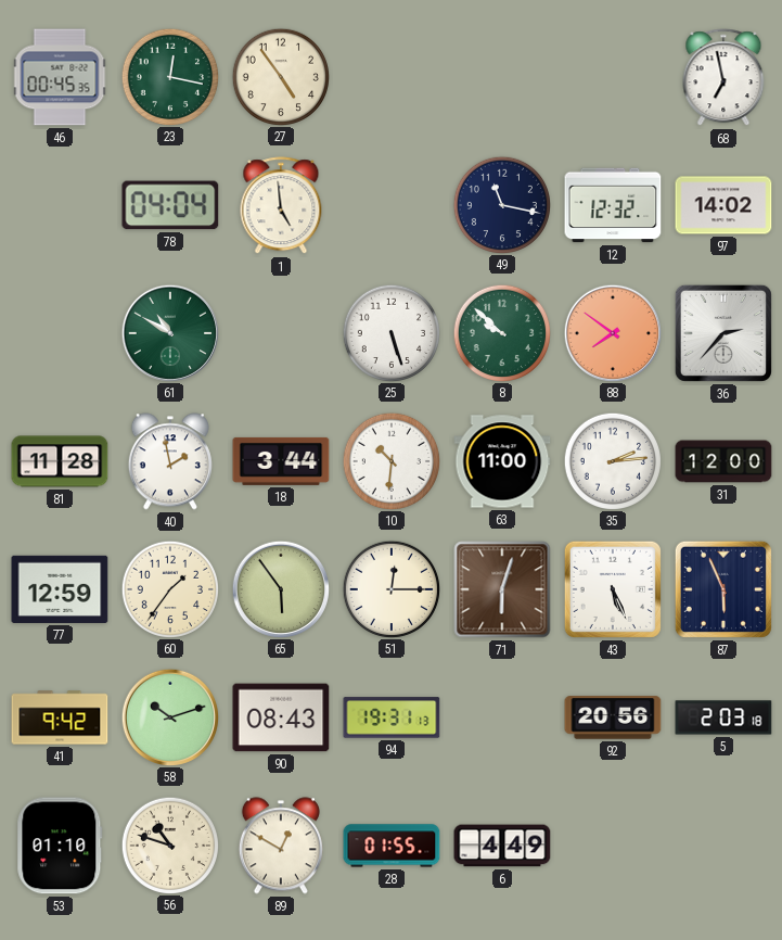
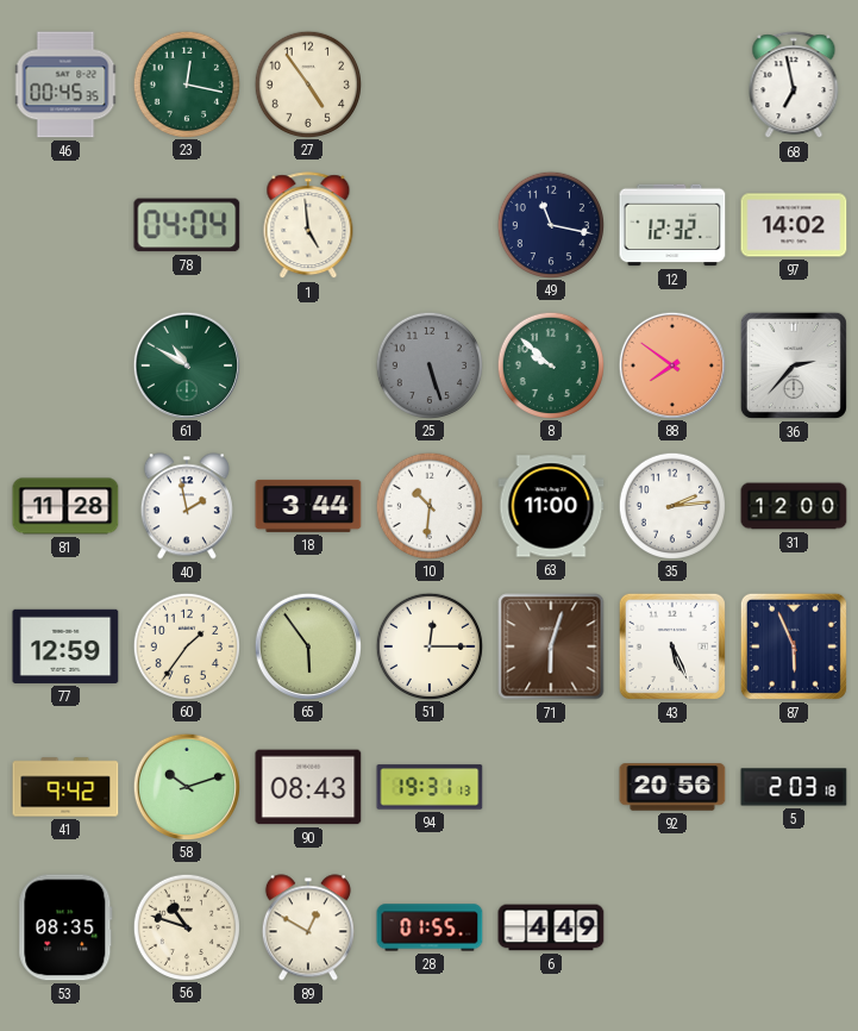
25 dial: white -> grey (428, 364)
53: 01:10 -> 08:35 (65, 927)
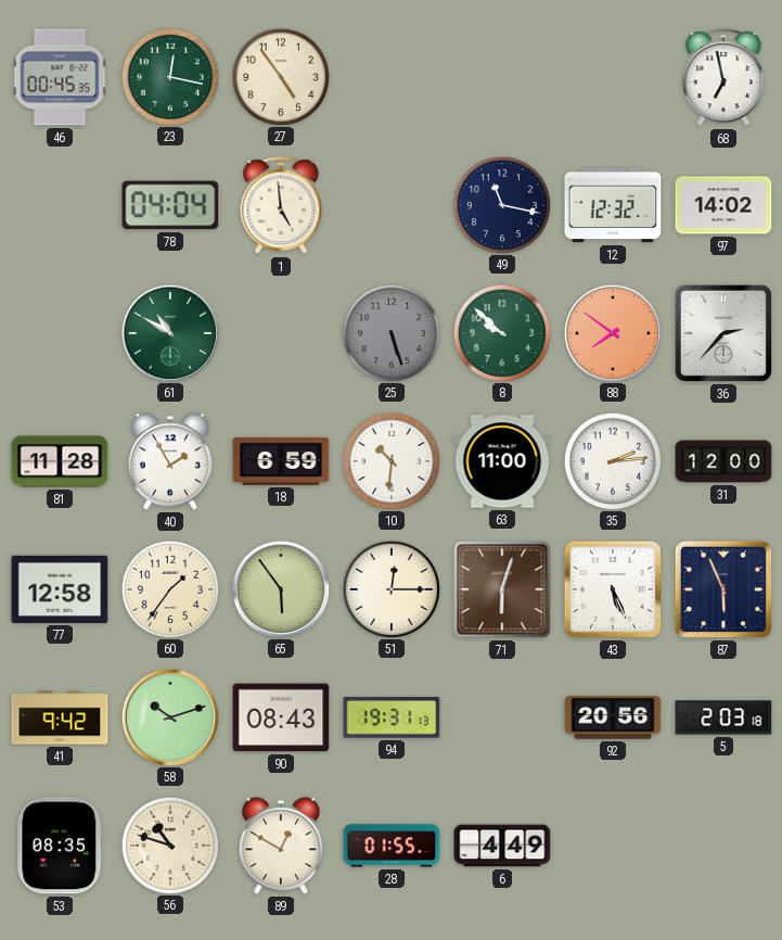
40: 1:58 -> 1:55 (170, 461)
18: 3:44 -> 6:59 (281, 461)
77: 12:59 -> 12:58 (60, 589)
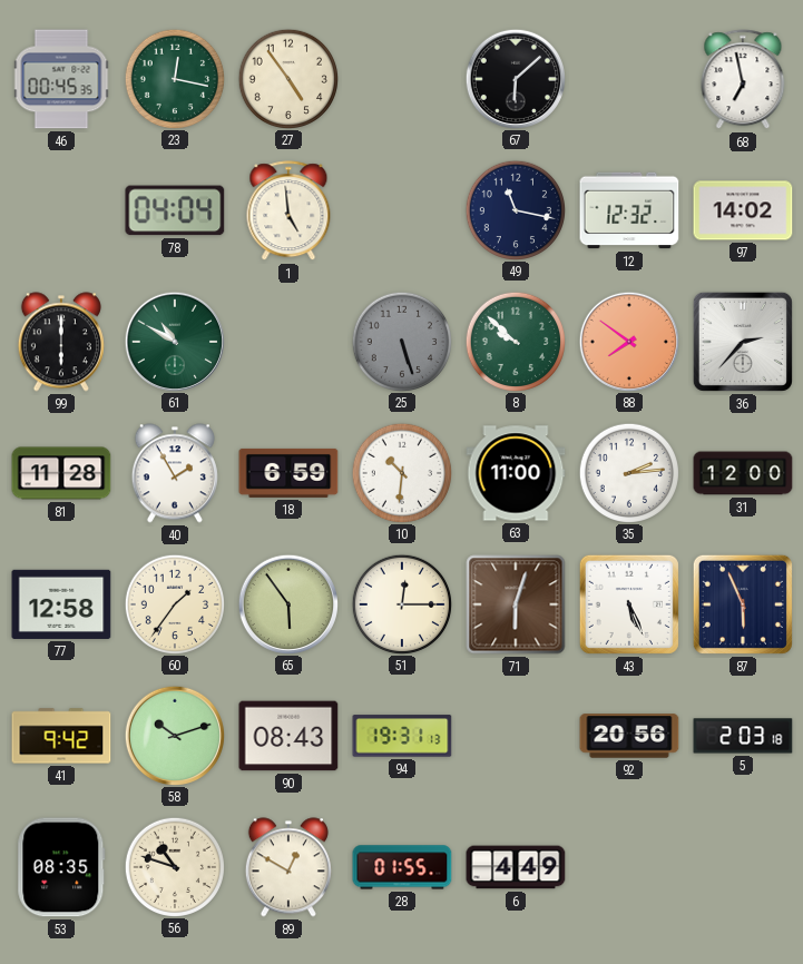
67: none -> 6:08 (515, 78)
99: none -> 6:00 (61, 342)
